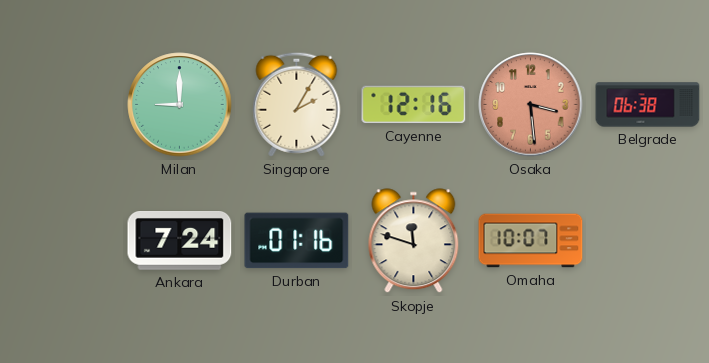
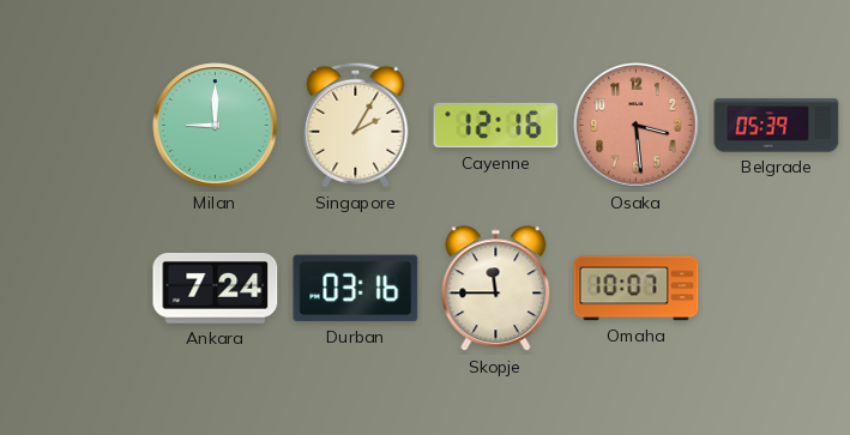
Belgrade: 06:38 -> 05:39 (777, 126)
Durban: 01:16 -> 03:16 (356, 289)
Skopje: 11:48 -> 11:45 (496, 289)
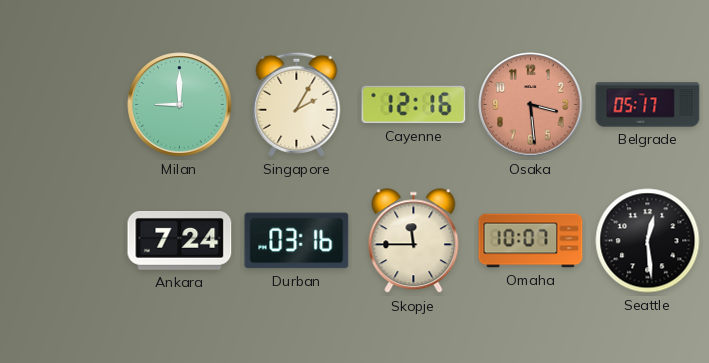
Belgrade: 05:39 -> 05:17 (648, 105)
Seattle: none -> 12:29 (648, 241)
